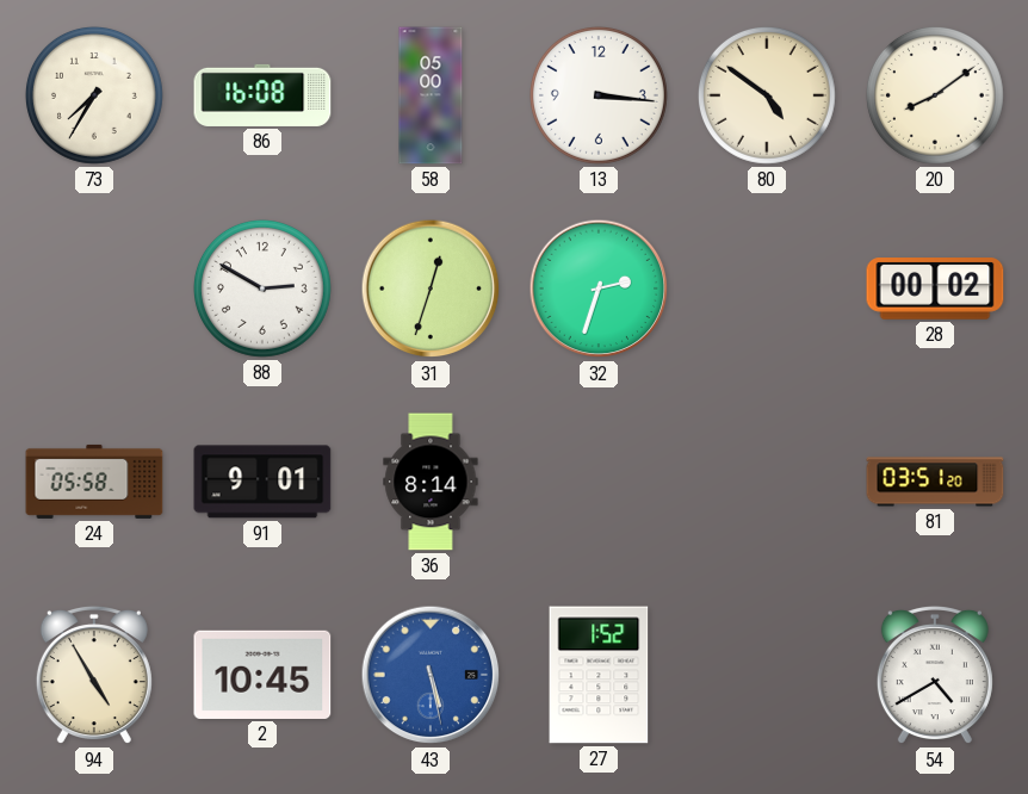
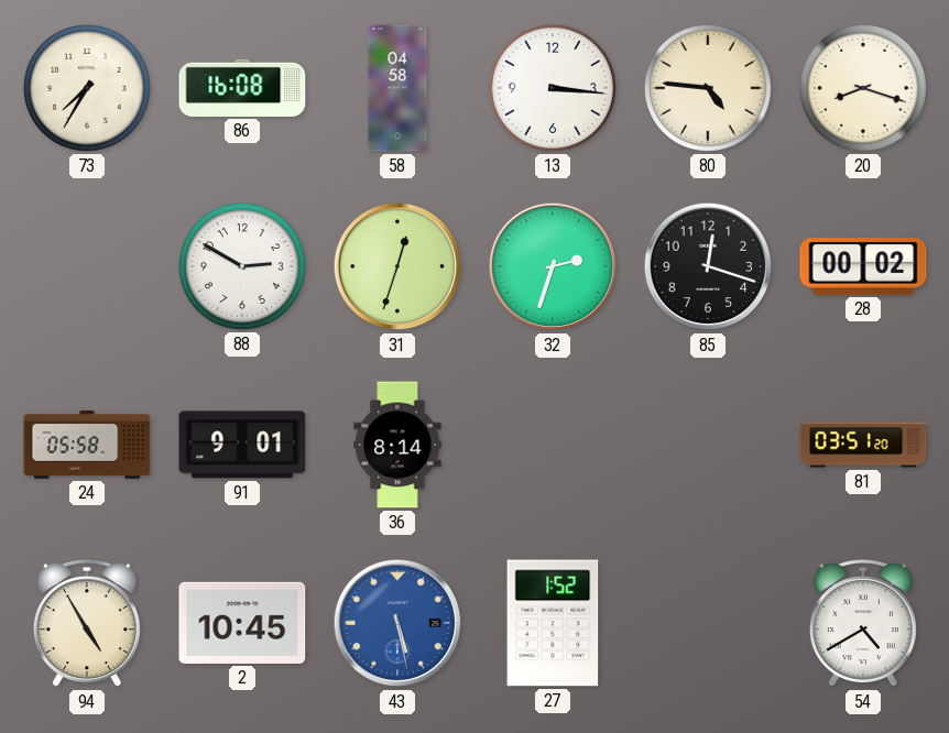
58: 05:00 -> 04:58 (397, 88)
80: 4:51 -> 4:46 (708, 88)
20: 8:09 -> 8:18 (863, 88)
85: none -> 12:18 (708, 266)
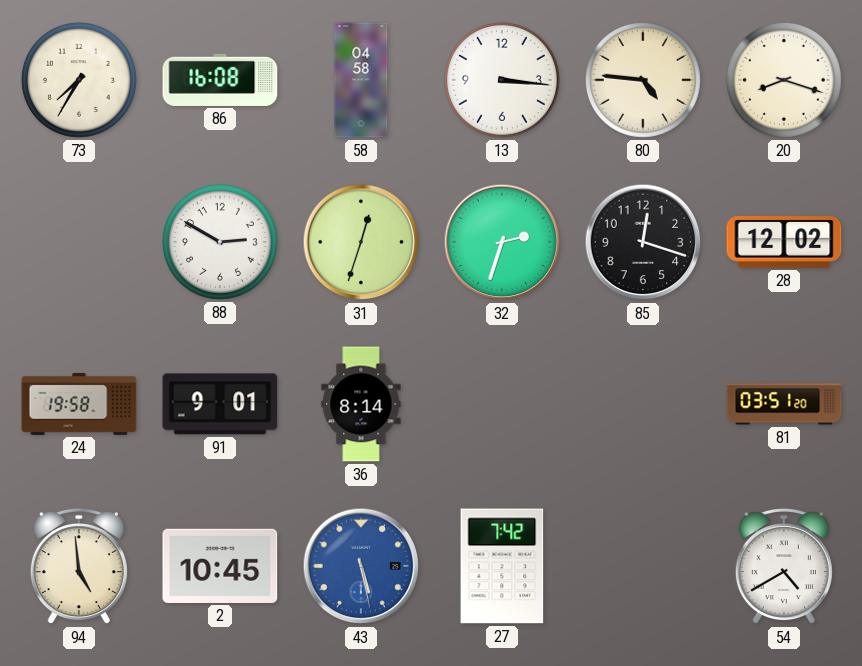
28: 00:02 -> 12:02 (784, 242)
24: 05:58 -> 19:58 (79, 404)
94: 4:55 -> 4:59 (79, 566)
27: 1:52 -> 7:42 (502, 566)
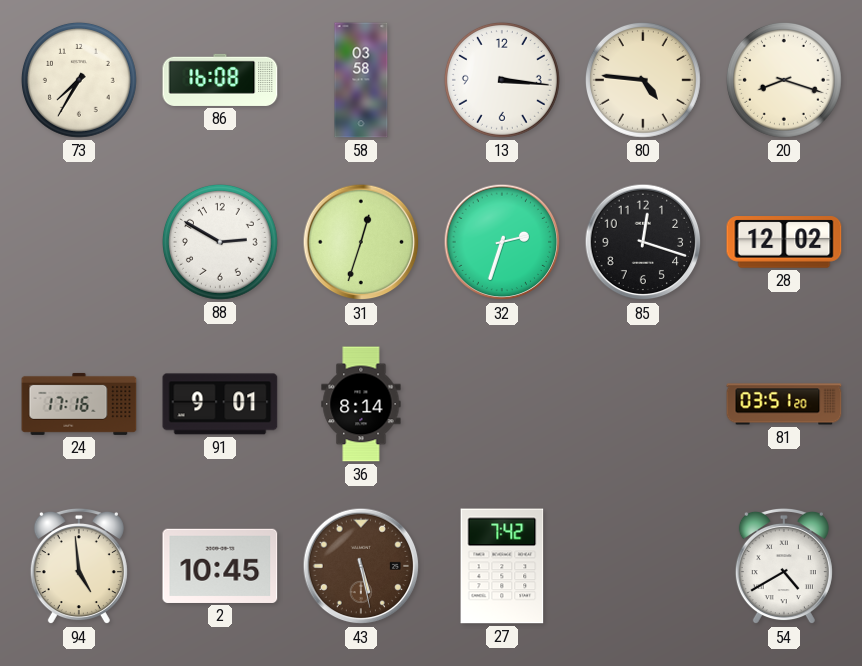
58: 04:58 -> 03:58 (361, 80)
24: 19:58 -> 17:16 (79, 404)
43 dial: blue -> brown (361, 566)
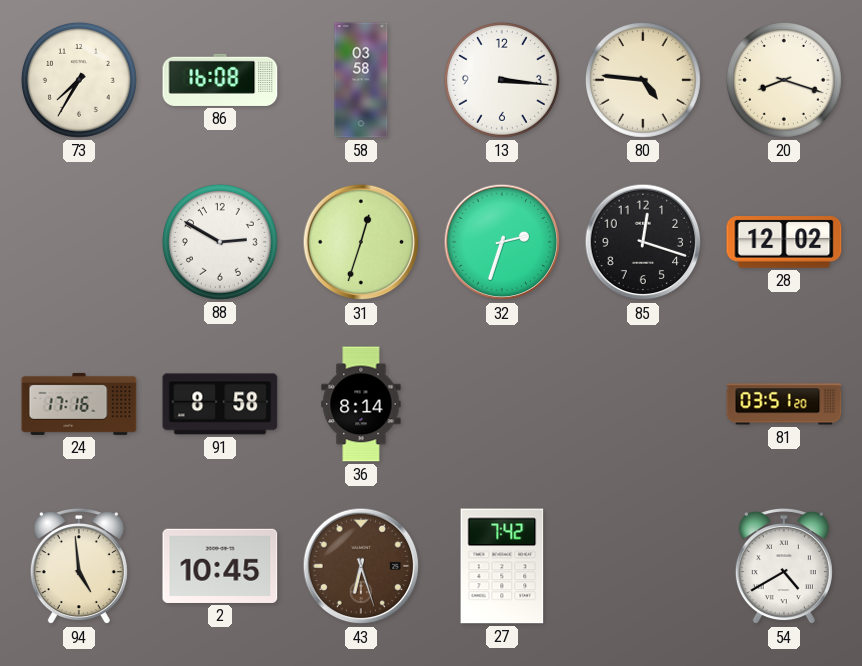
91: 9:01 -> 8:58 (220, 404)
43: 5:28 -> 6:27 (361, 566)
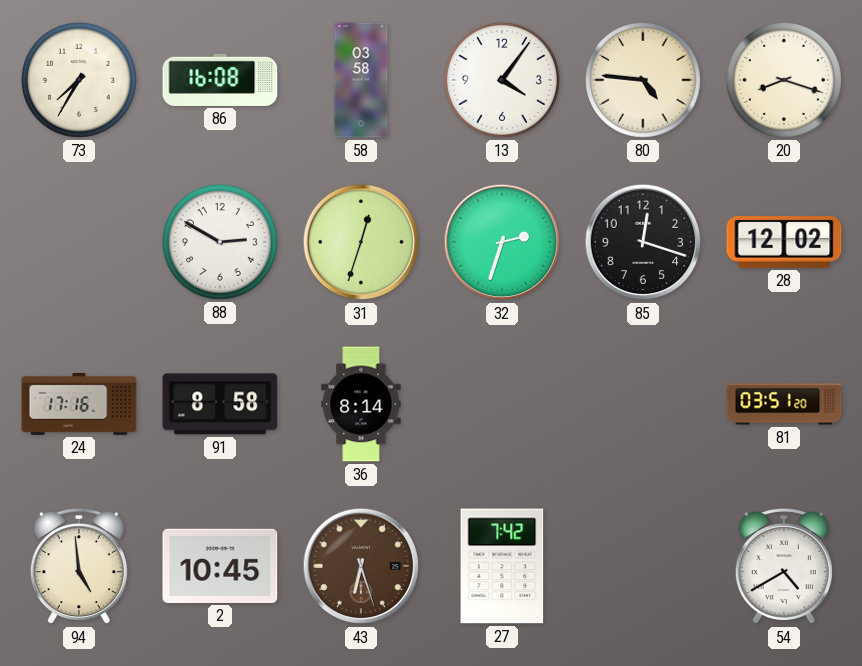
13: 3:16 -> 4:06 (502, 80)
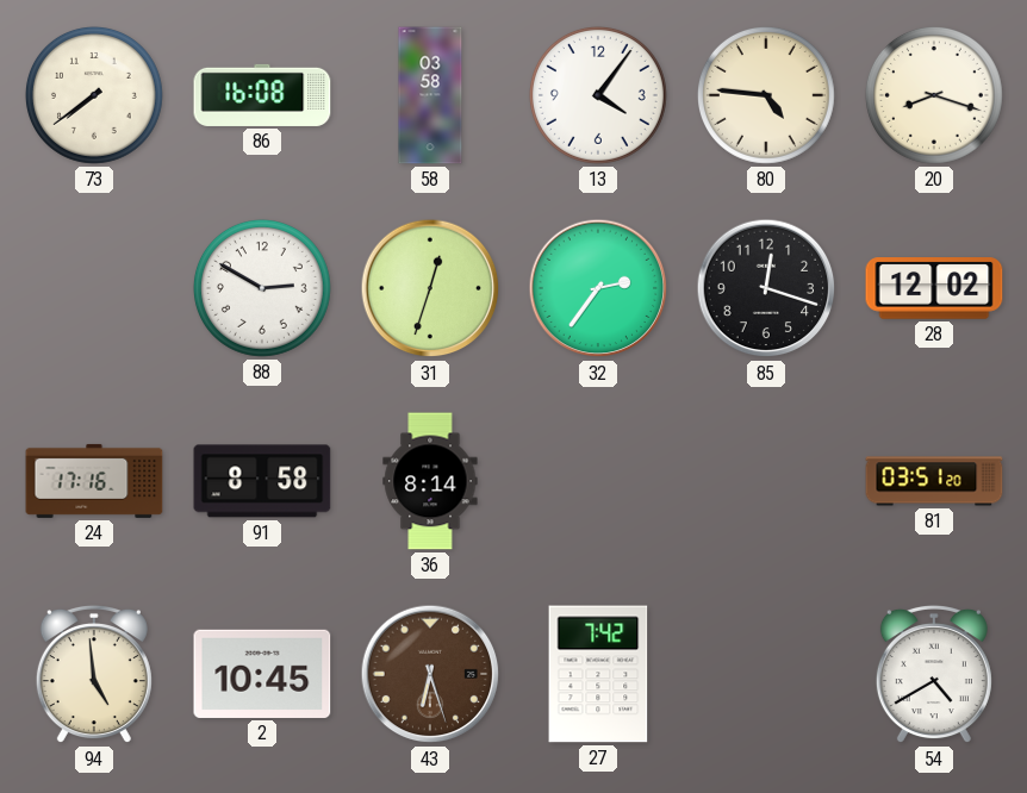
73: 7:35 -> 7:39 (94, 95)
32: 2:33 -> 2:36 (598, 288)
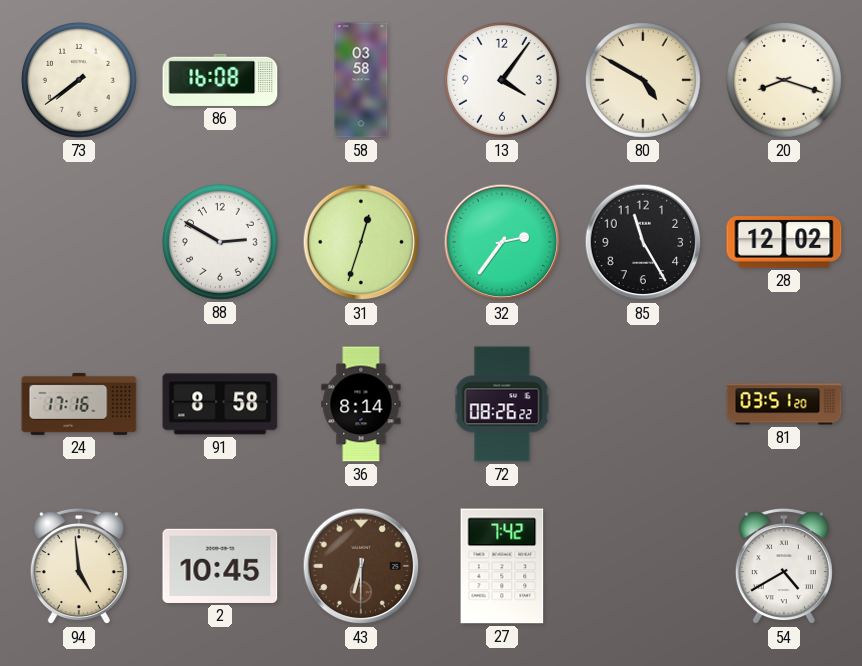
80: 4:46 -> 4:50 (643, 80)
85: 12:18 -> 11:25 (643, 242)
72: none -> 08:26 (502, 404)
43: 6:27 -> 6:30 (361, 566)
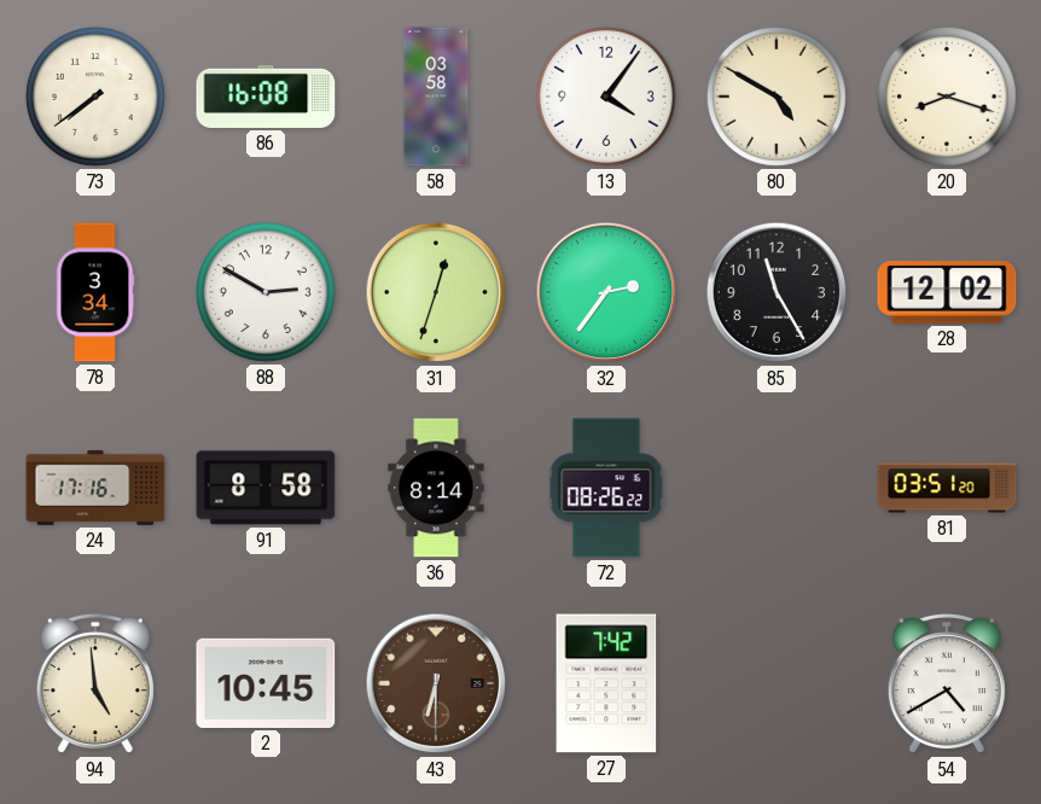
78: none -> 3:34 (95, 292)
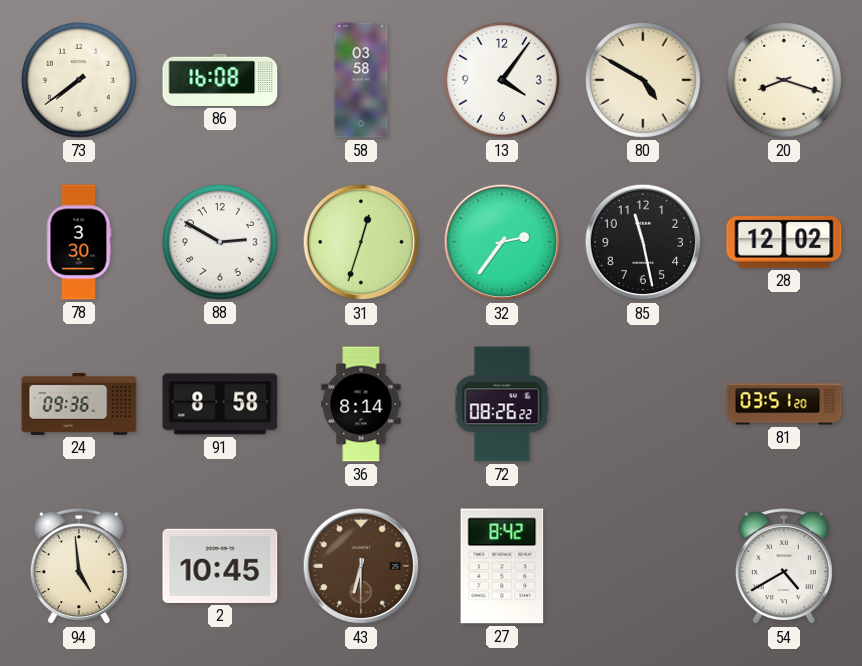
78: 3:34 -> 3:30 (79, 242)
85: 11:25 -> 11:28 (643, 242)
24: 17:16 -> 09:36 (79, 404)
27: 7:42 -> 8:42 (502, 566)
